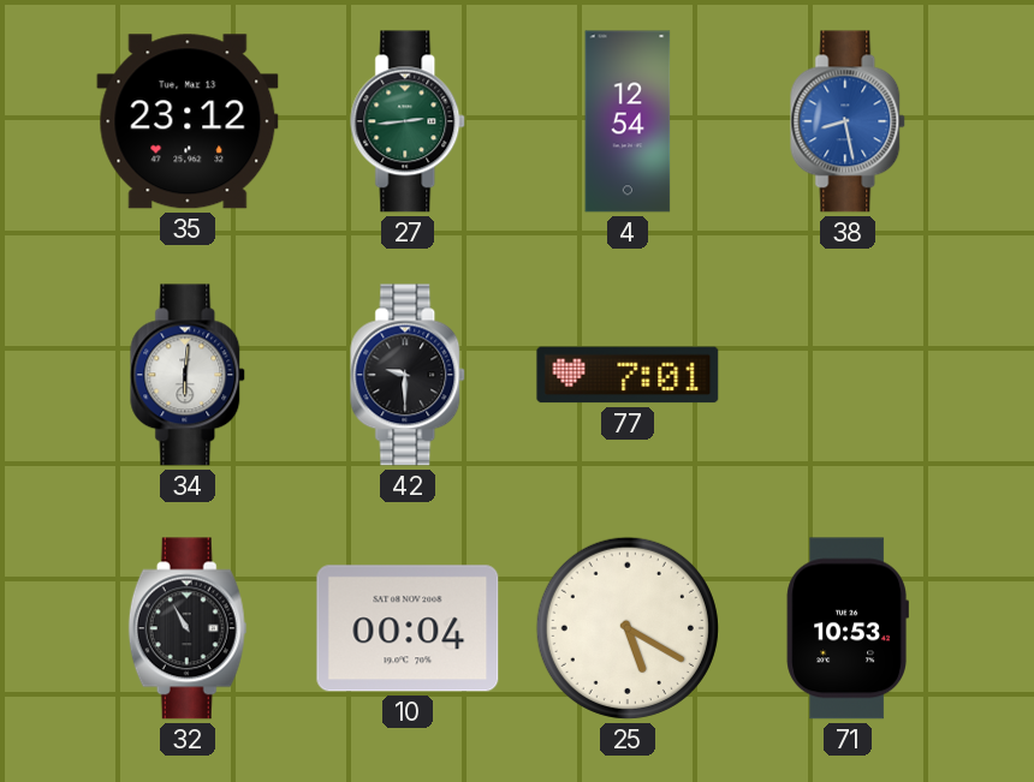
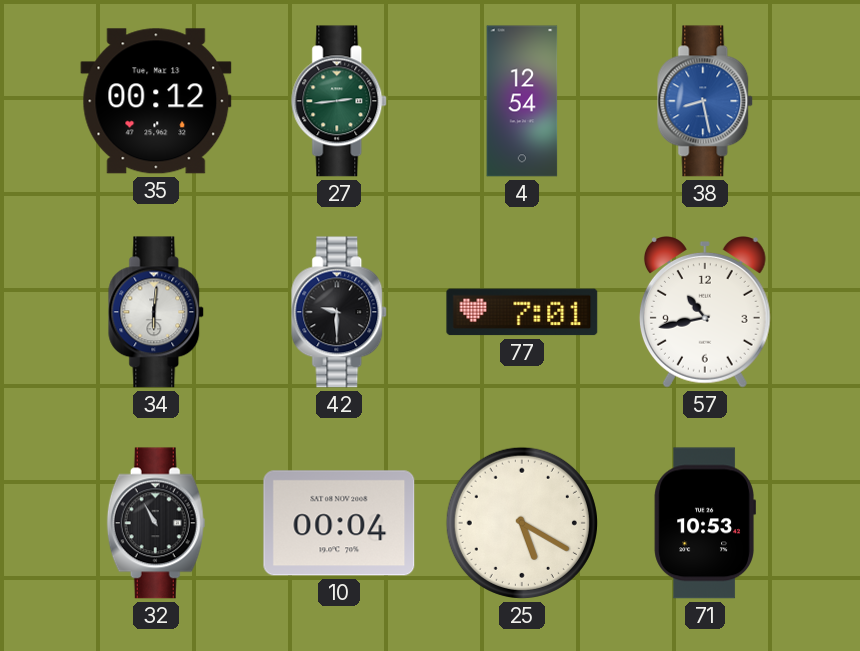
35: 23:12 -> 00:12 (156, 101)
57: none -> 10:43 (705, 313)
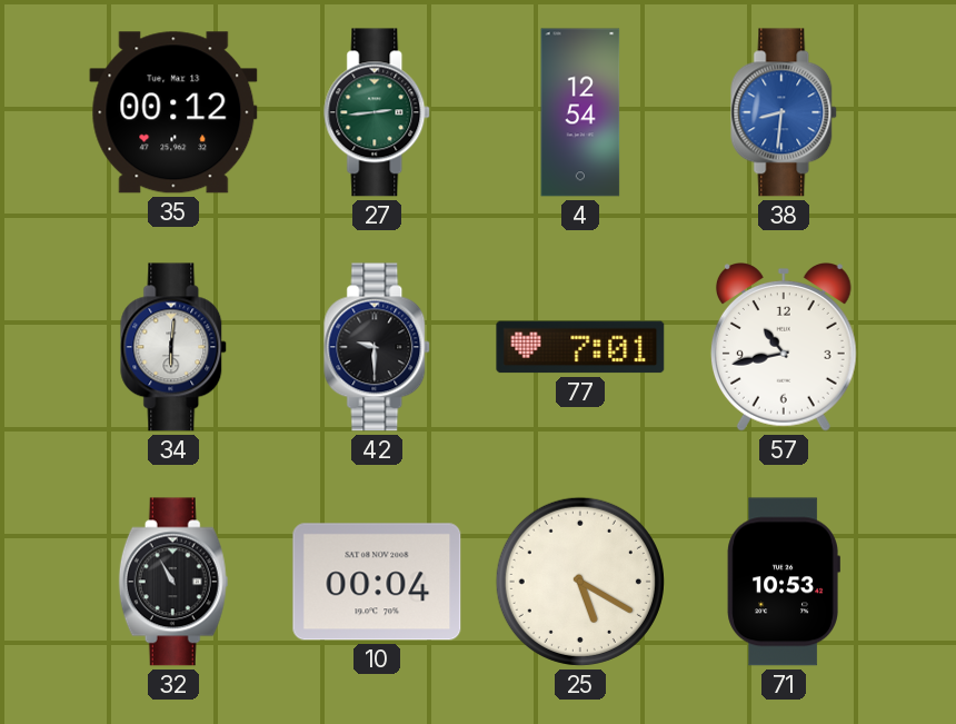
38: 8:28 -> 8:31 (785, 112)
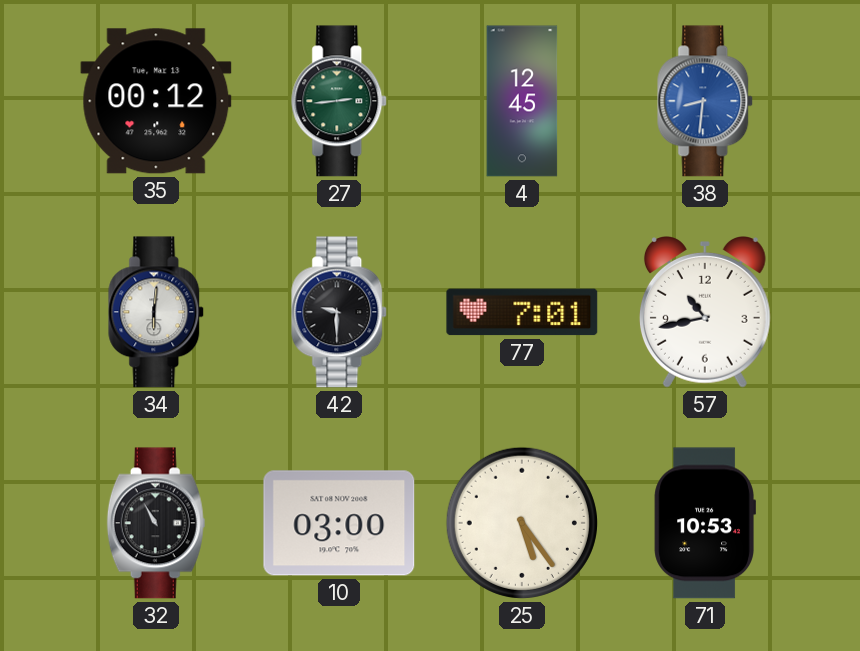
4: 12:54 -> 12:45 (522, 101)
10: 00:04 -> 03:00 (339, 523)
25: 5:20 -> 5:24 (522, 523)
